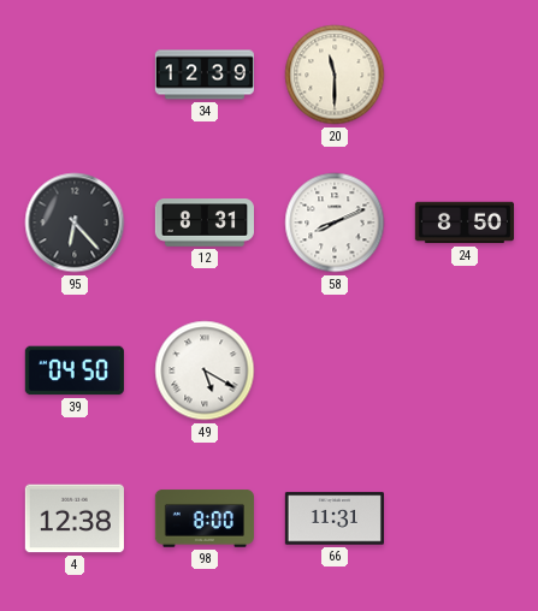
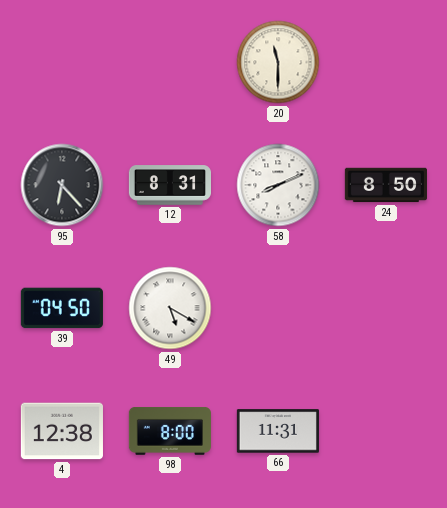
34: 12:39 -> none (203, 75)
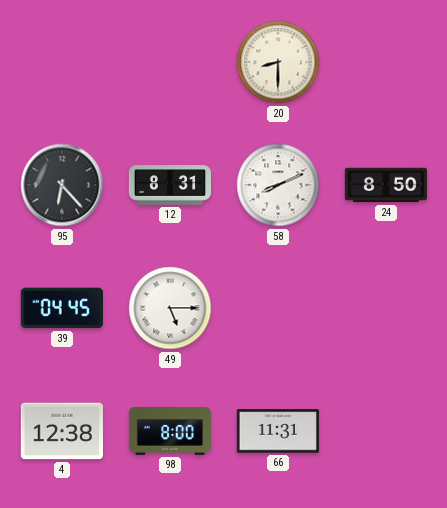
20: 11:30 -> 8:30 (278, 62)
39: 04:50 -> 04:45 (62, 308)
49: 5:20 -> 5:15 (170, 308)
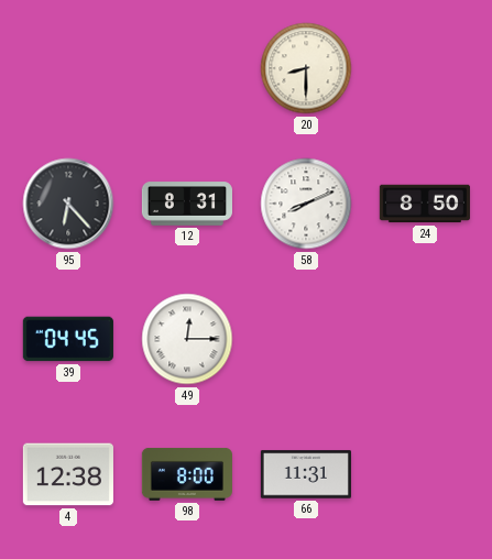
49: 5:15 -> 12:15 (187, 339)
